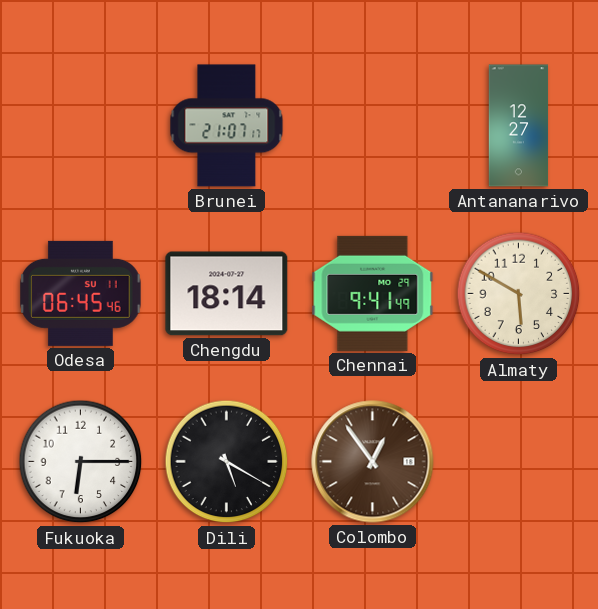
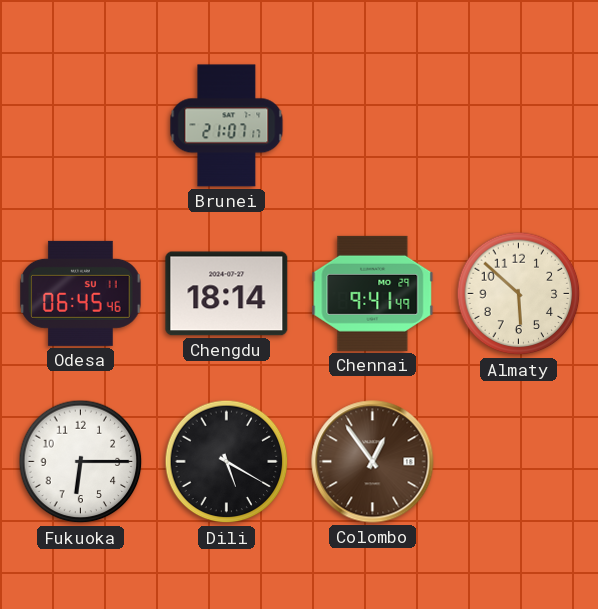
Antananarivo: 12:27 -> none (519, 126)
Almaty: 5:50 -> 5:52 (519, 294)
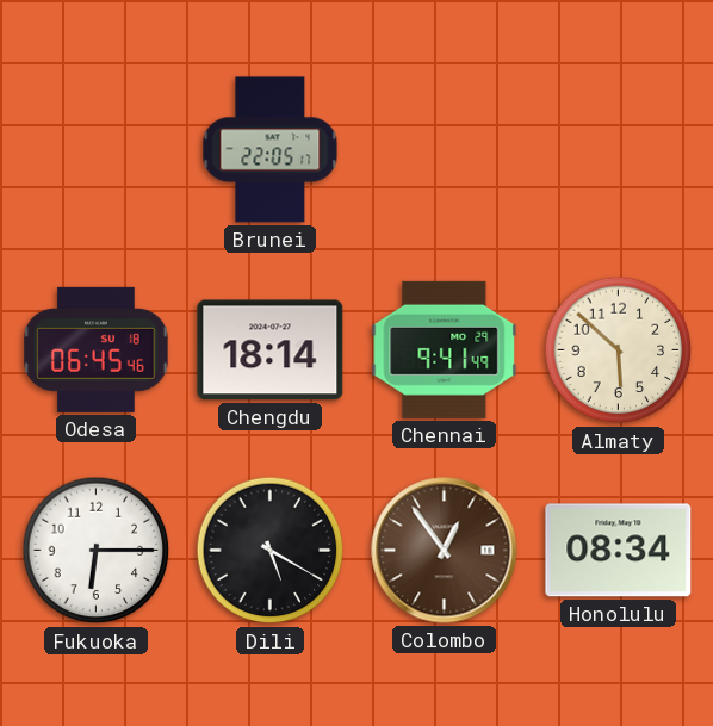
Brunei: 21:07 -> 22:05 (271, 150)
Odesa date: SU 11 -> SU 18 (97, 349)
Honolulu: none -> 08:34 (619, 551)
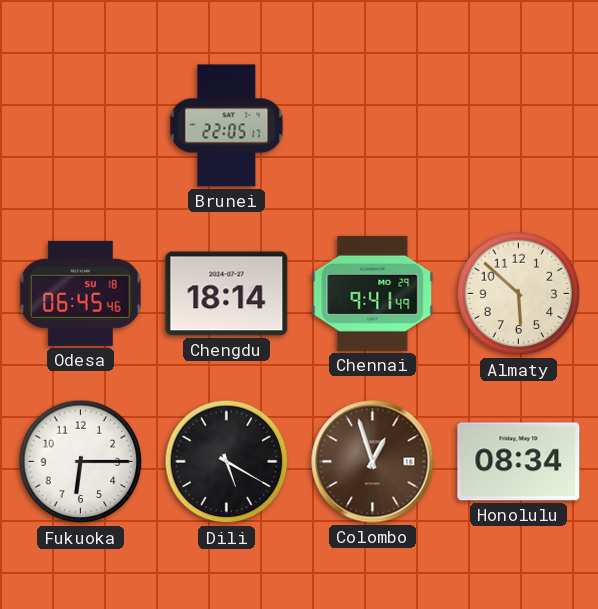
Colombo: 12:54 -> 12:57 (373, 462)
